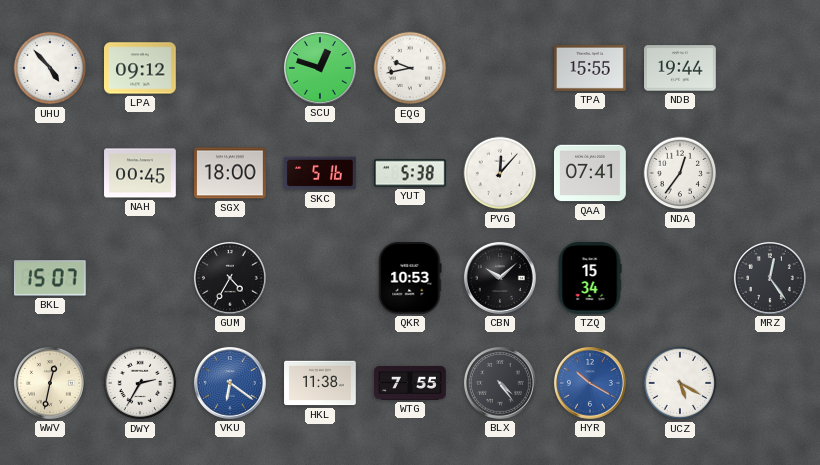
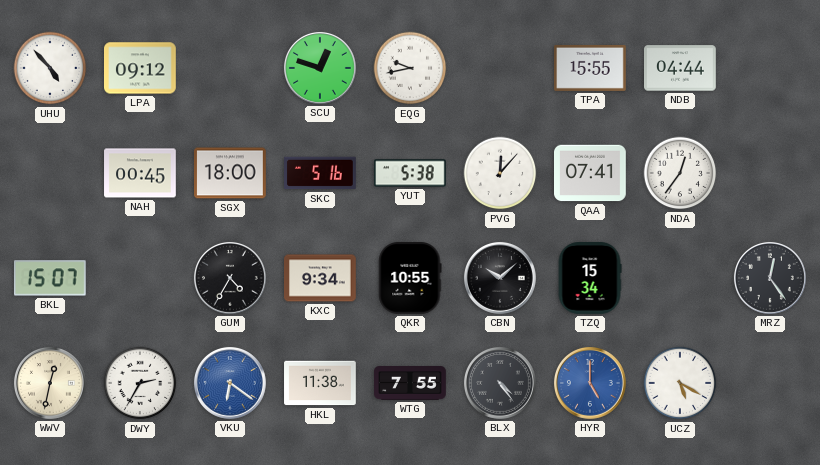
NDB: 19:44 -> 04:44 (680, 68)
KXC: none -> 9:34 (321, 278)
QKR: 10:53 -> 10:55 (410, 279)
HYR: 10:20 -> 5:00 (590, 383)
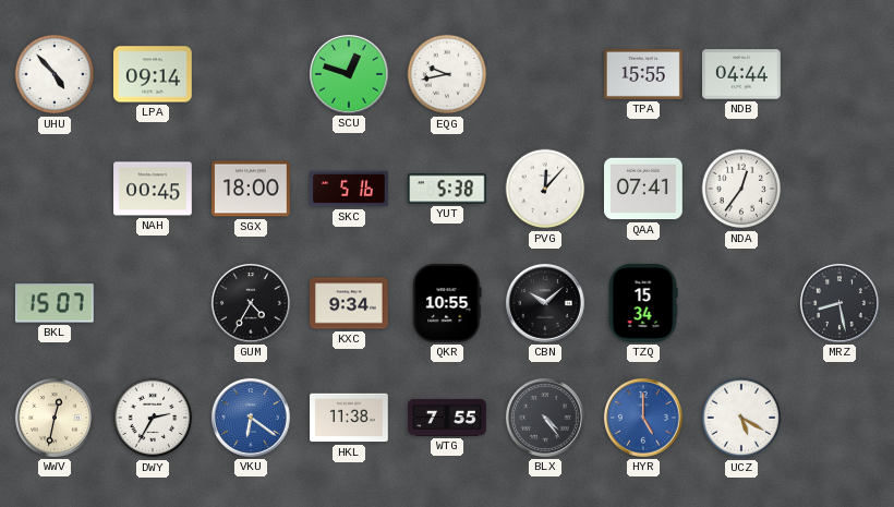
LPA: 09:12 -> 09:14 (154, 74)
MRZ: 12:24 -> 8:28 (839, 303)
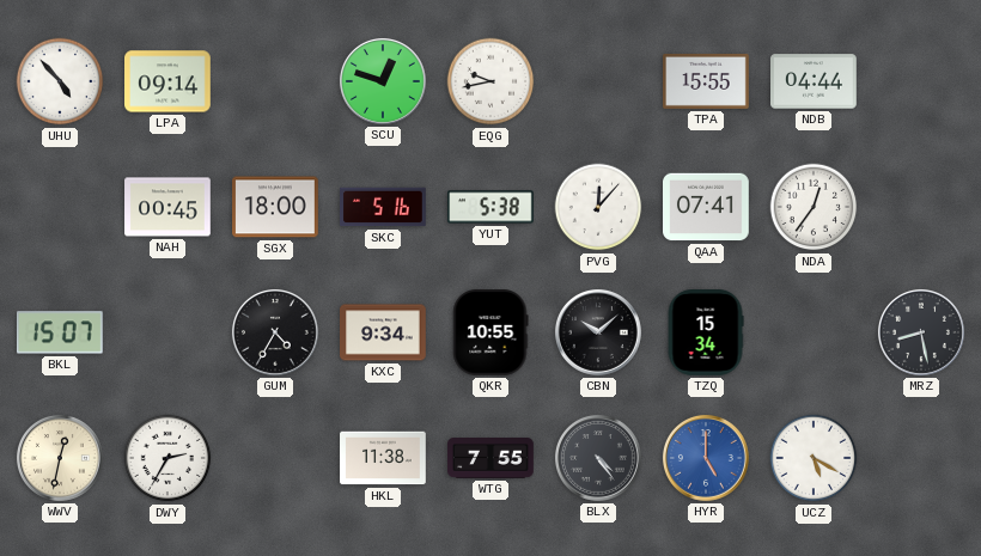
VKU: 6:21 -> none (251, 418)
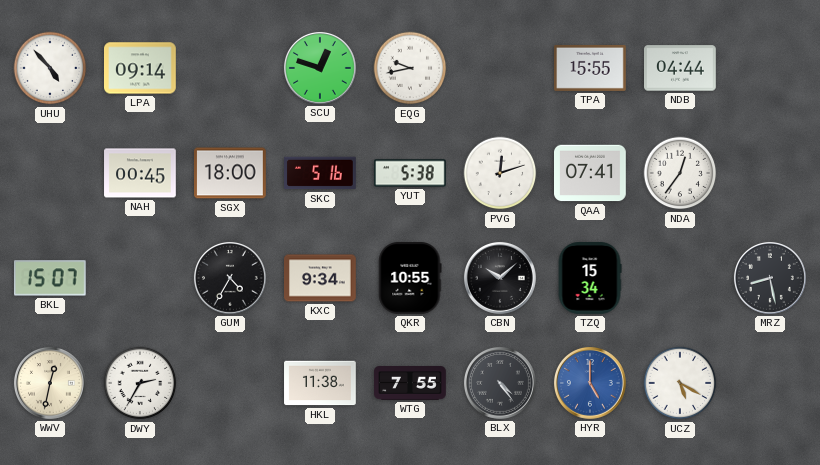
PVG: 12:07 -> 12:12 (500, 173)
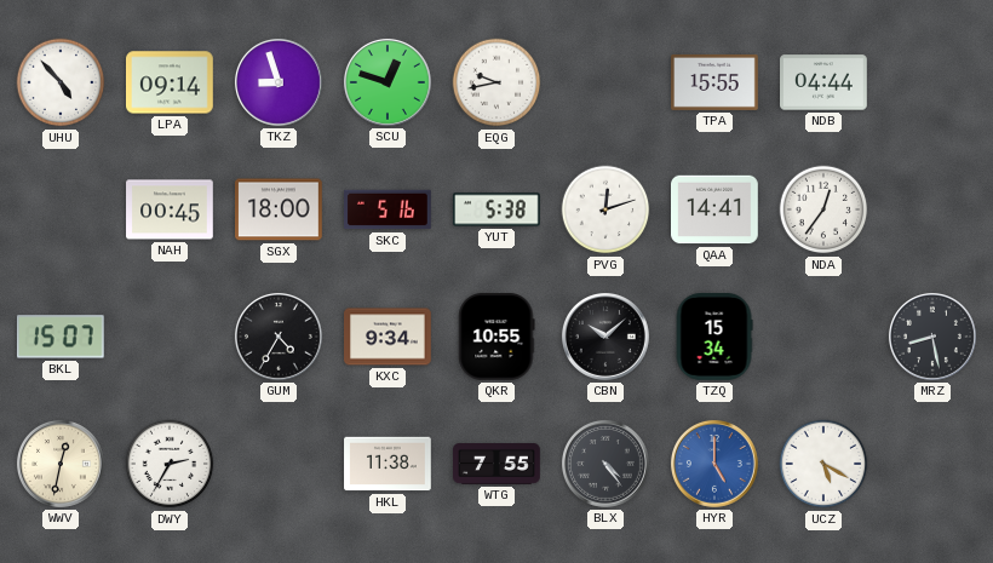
TKZ: none -> 8:57 (279, 82)
QAA: 07:41 -> 14:41 (716, 209)
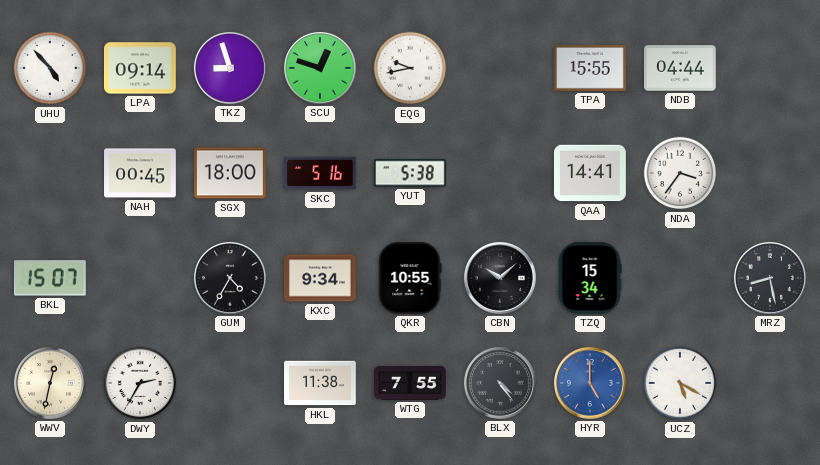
PVG: 12:12 -> none (605, 209)
NDA: 12:36 -> 3:36 (680, 173)
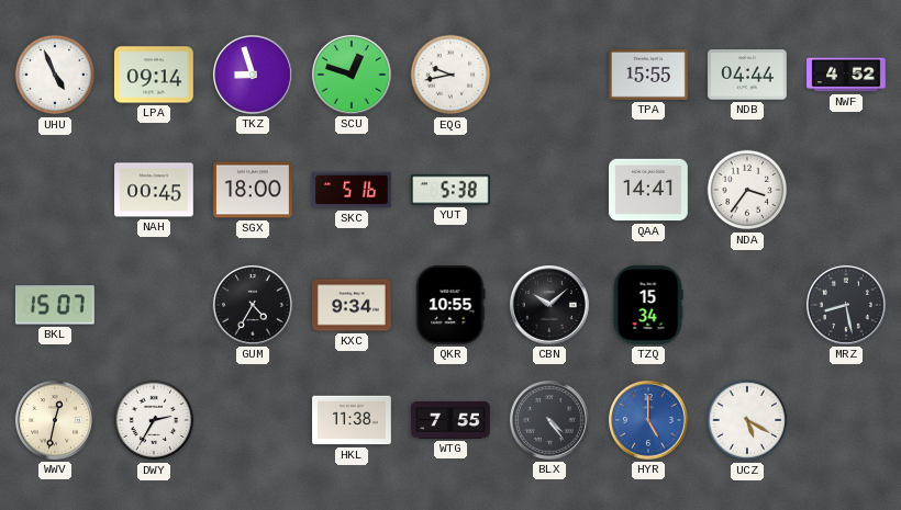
UHU: 4:53 -> 4:56 (55, 75)
NWF: none -> 4:52 (846, 75)
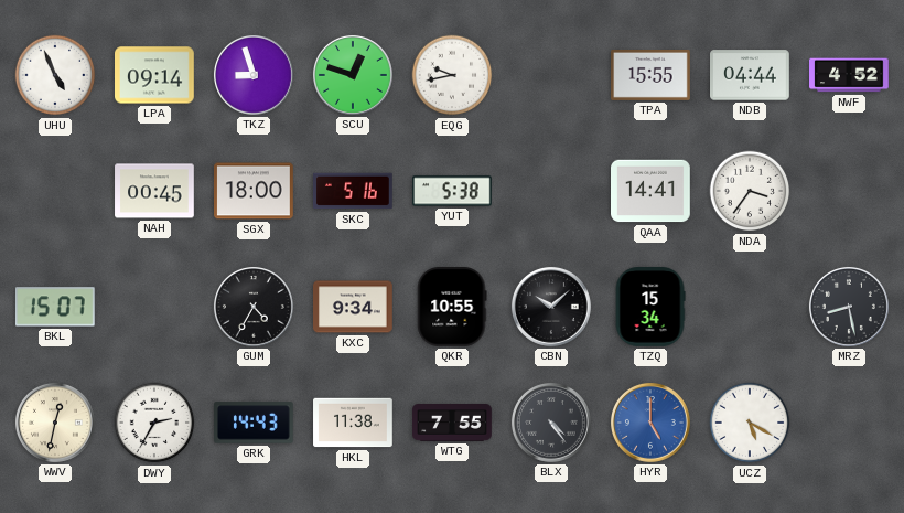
GRK: none -> 14:43 (255, 423)
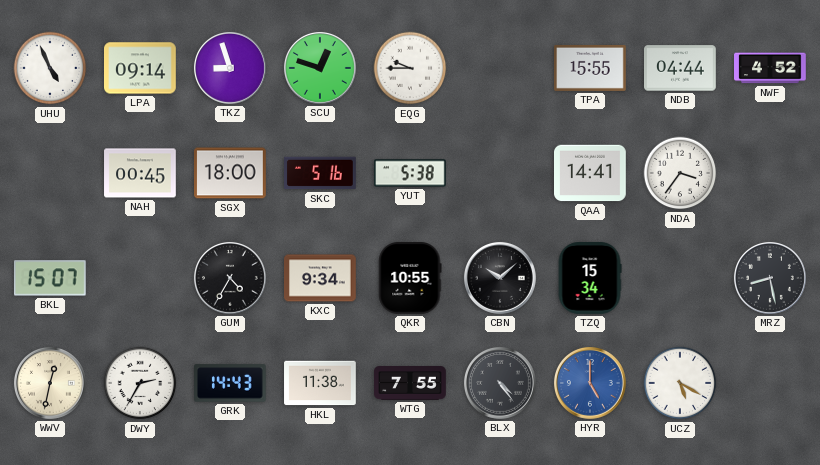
EQG: 9:43 -> 9:45 (410, 68)
